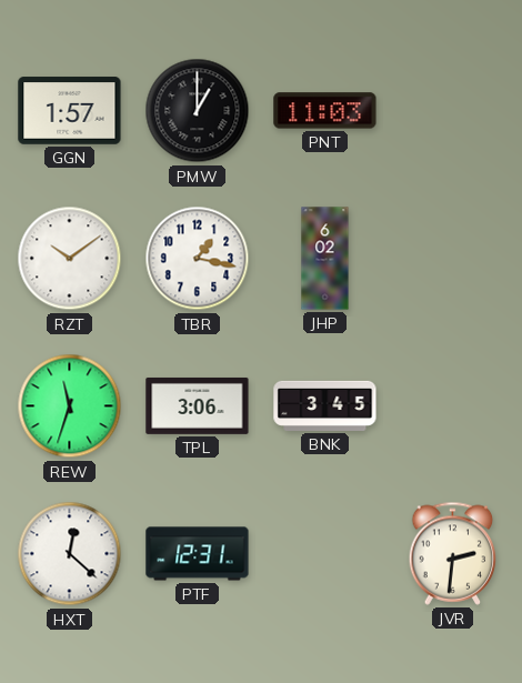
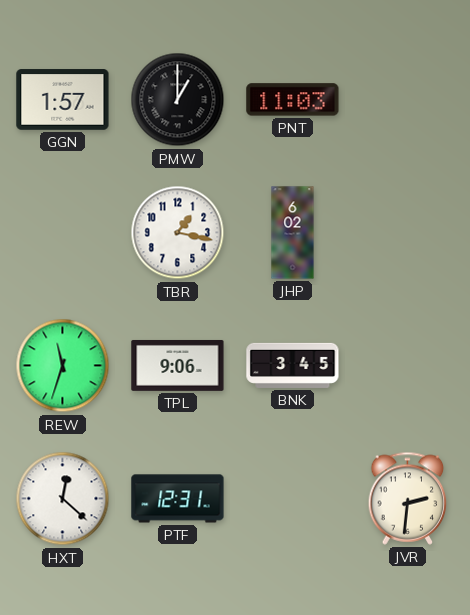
RZT: 10:09 -> none (70, 259)
TPL: 3:06 -> 9:06 (178, 365)
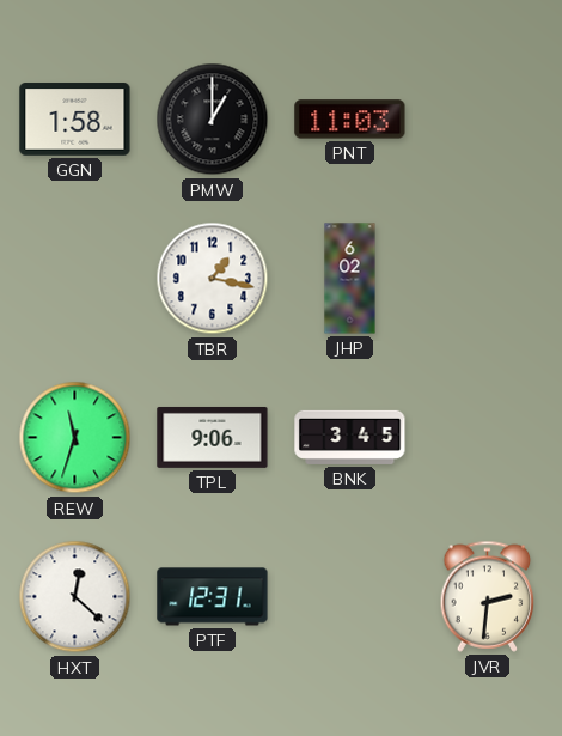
GGN: 1:57 -> 1:58 (75, 120)
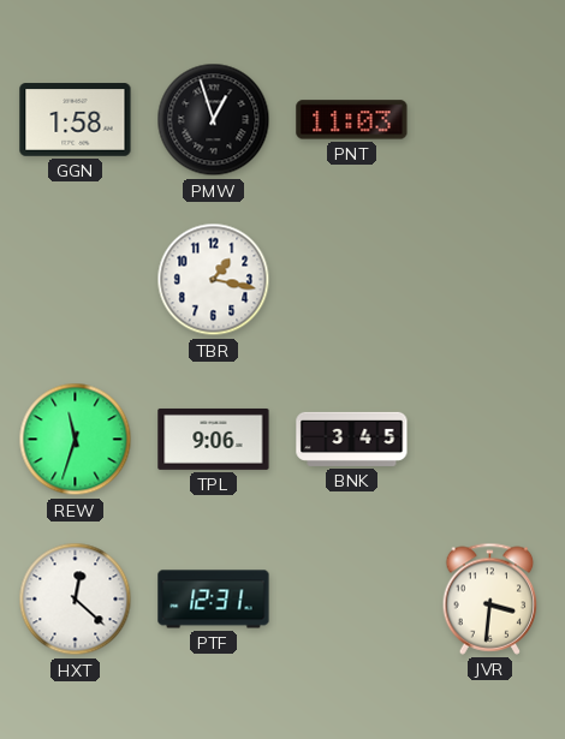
PMW: 1:00 -> 12:57 (214, 120)
JHP: 6:02 -> none (350, 279)
JVR: 2:31 -> 3:31 (490, 598)
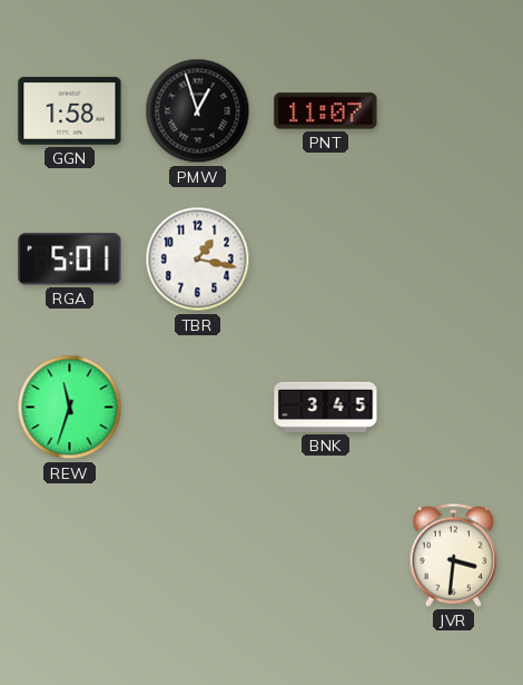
PNT: 11:03 -> 11:07 (326, 111)
RGA: none -> 5:01 (70, 260)
TPL: 9:06 -> none (214, 439)
HXT: 12:22 -> none (76, 600)
PTF: 12:31 -> none (214, 600)
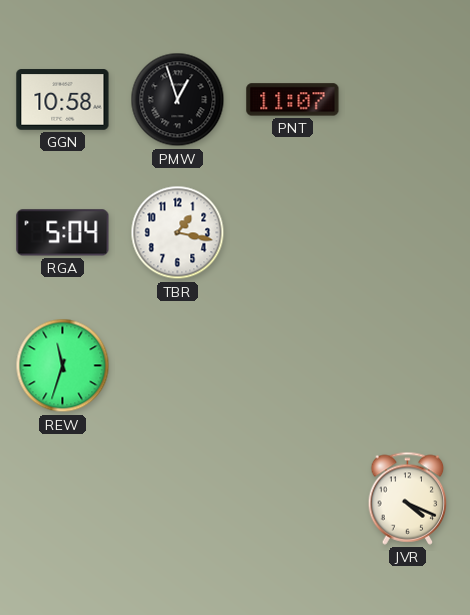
GGN: 1:58 -> 10:58 (63, 100)
RGA: 5:01 -> 5:04 (63, 233)
BNK: 3:45 -> none (326, 407)
JVR: 3:31 -> 4:19 (408, 498)
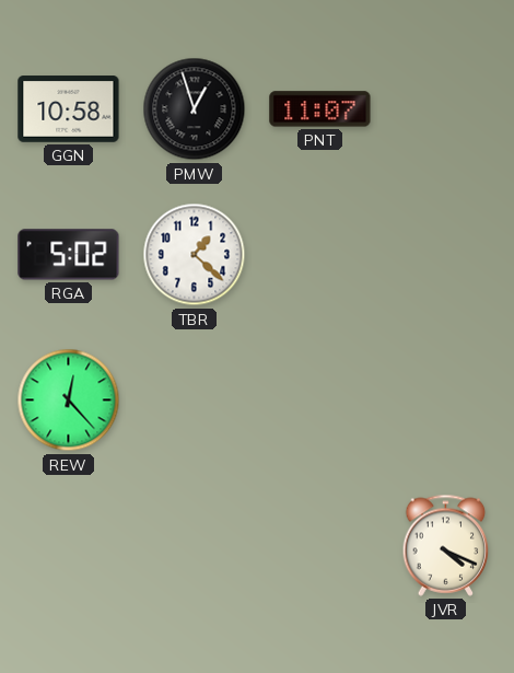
RGA: 5:04 -> 5:02 (69, 255)
TBR: 1:17 -> 1:22 (195, 255)
REW: 11:33 -> 12:23 (69, 401)
